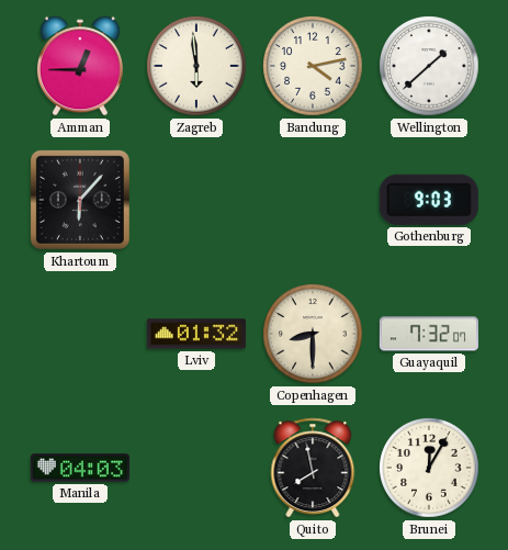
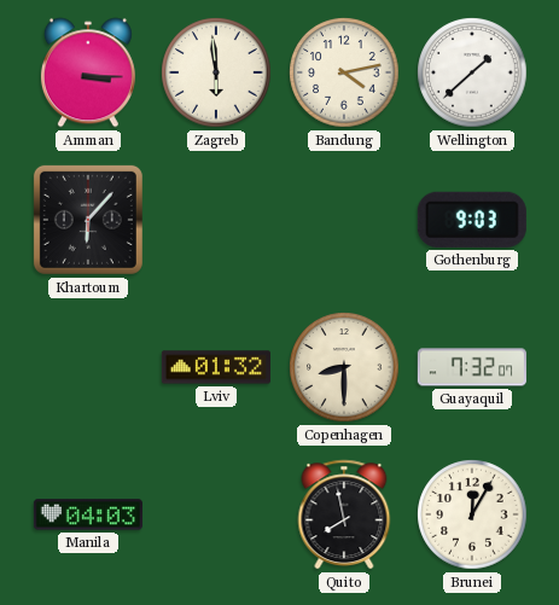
Amman: 12:45 -> 3:15 (88, 72)
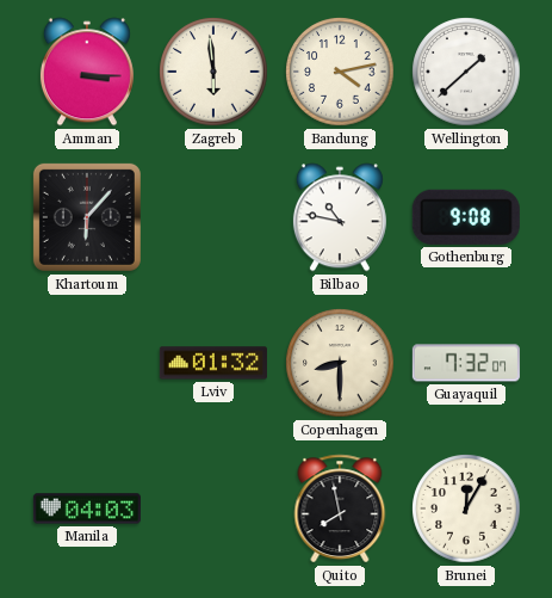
Bilbao: none -> 10:47 (340, 217)
Gothenburg: 9:03 -> 9:08 (466, 217)
